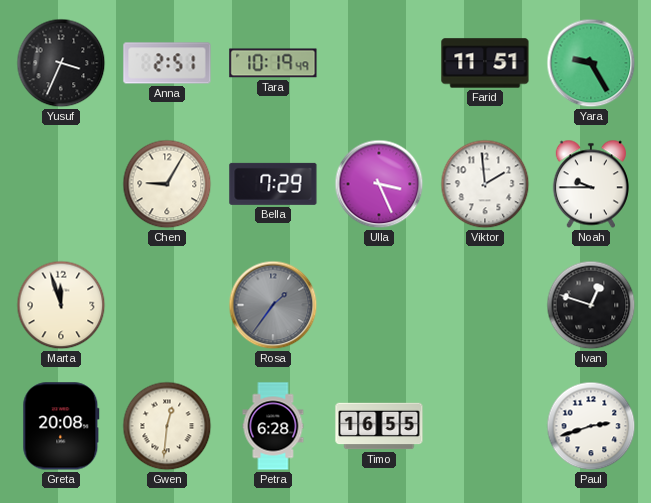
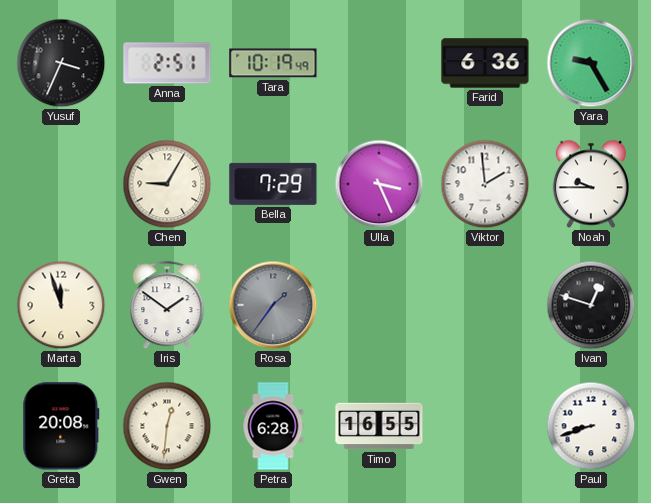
Farid: 11:51 -> 6:36 (485, 63)
Iris: none -> 1:51 (167, 306)
Paul: 2:42 -> 8:42 (591, 426)
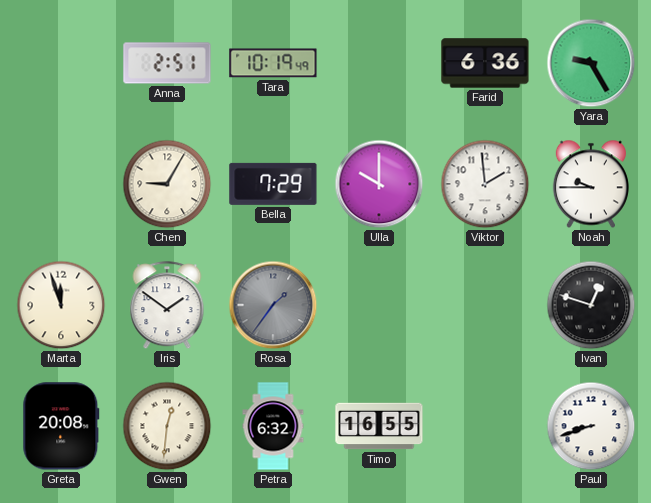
Yusuf: 3:34 -> none (61, 63)
Ulla: 3:26 -> 10:00 (379, 184)
Petra: 6:28 -> 6:32 (273, 426)
